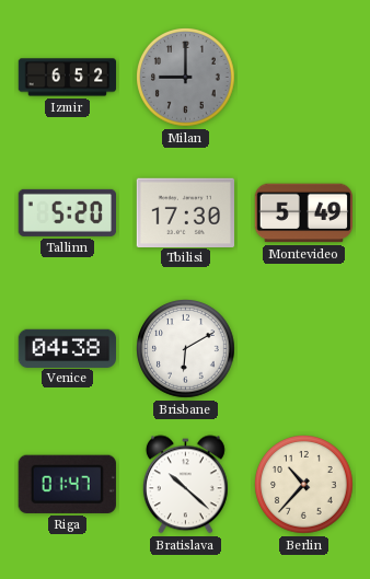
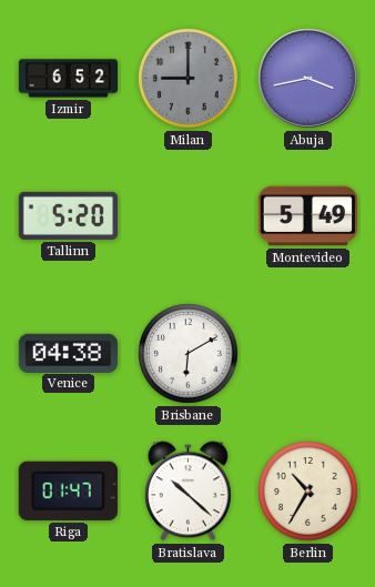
Abuja: none -> 3:43 (308, 79)
Tbilisi: 17:30 -> none (185, 212)
Berlin: 10:37 -> 10:35 (308, 492)
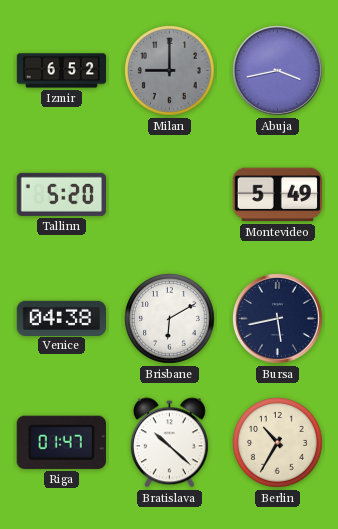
Bursa: none -> 5:43 (278, 319)
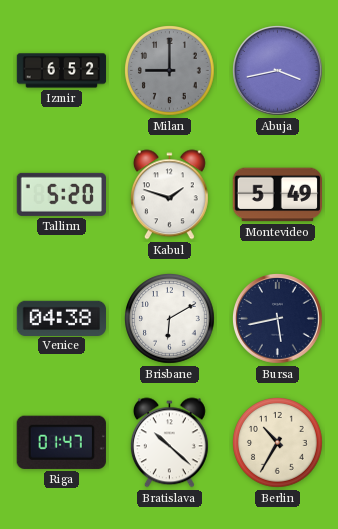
Kabul: none -> 1:48 (169, 195)
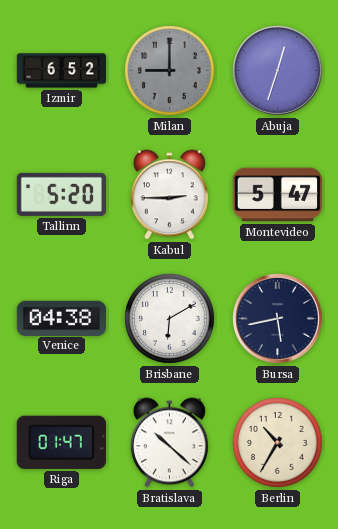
Abuja: 3:43 -> 12:33 (278, 71)
Kabul: 1:48 -> 2:45 (169, 195)
Montevideo: 5:49 -> 5:47 (277, 195)
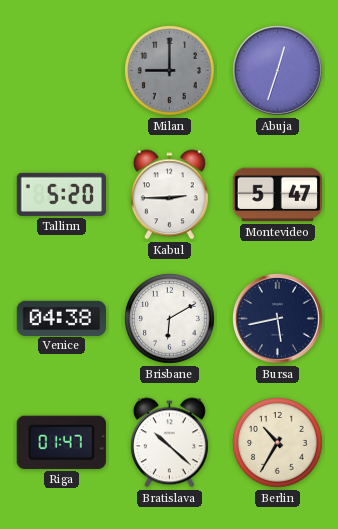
Izmir: 6:52 -> none (62, 71)
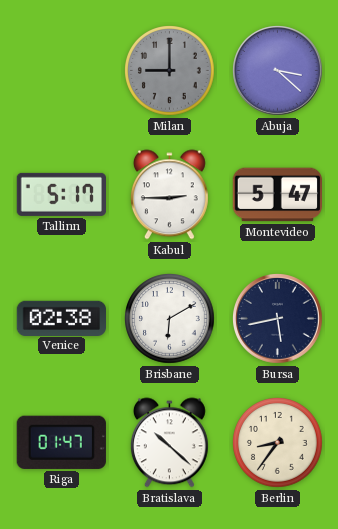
Abuja: 12:33 -> 3:22 (278, 71)
Tallinn: 5:20 -> 5:17 (61, 194)
Venice: 04:38 -> 02:38 (62, 318)
Berlin: 10:35 -> 8:36 (278, 443)
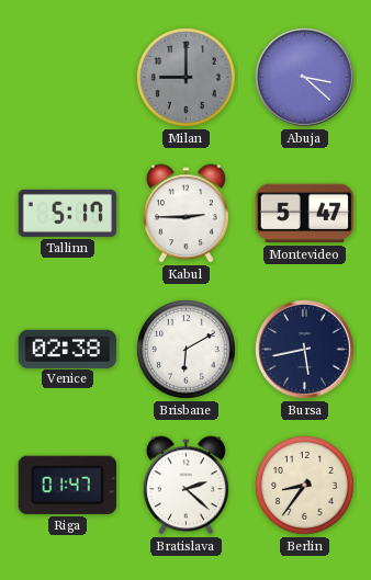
Bratislava: 10:22 -> 2:22 (185, 486)
